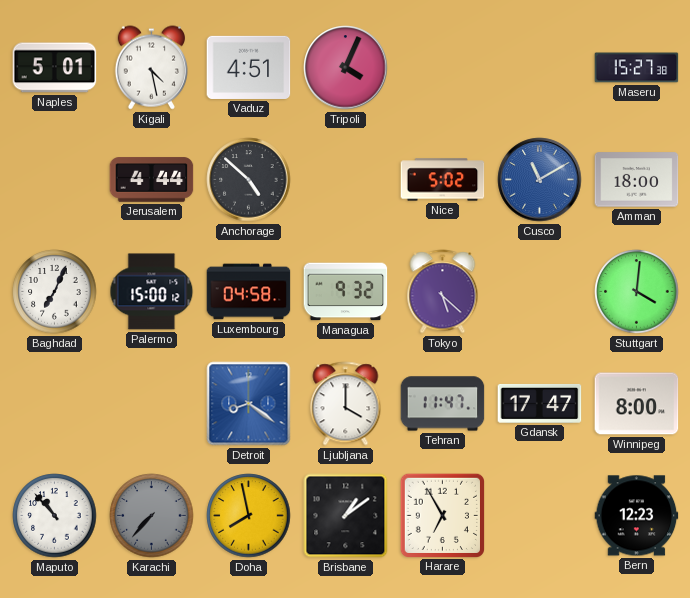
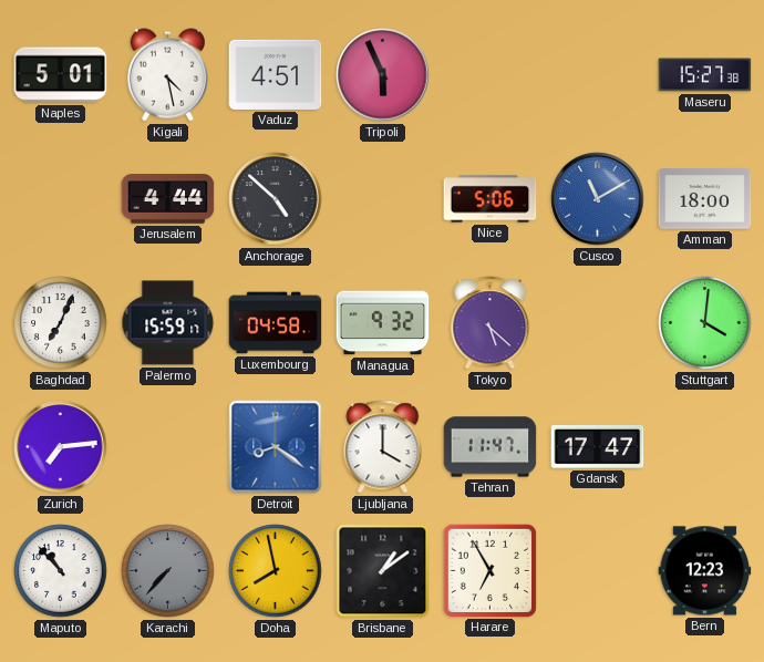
Tripoli: 4:04 -> 5:56 (383, 75)
Nice: 5:02 -> 5:06 (491, 199)
Palermo: 15:00 -> 15:59 (168, 323)
Zurich: none -> 7:14 (61, 447)
Winnipeg: 8:00 -> none (637, 404)
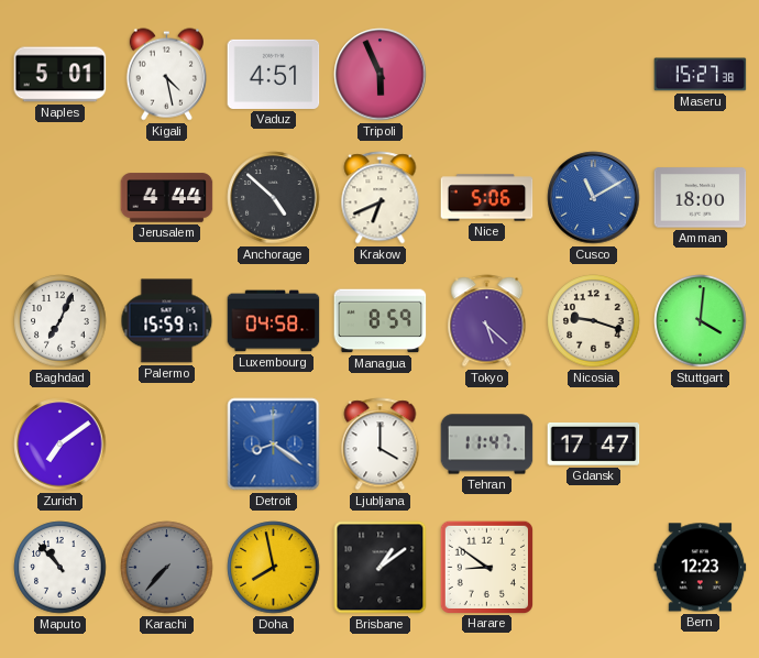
Krakow: none -> 6:41 (381, 198)
Managua: 9:32 -> 8:59 (381, 321)
Nicosia: none -> 9:18 (594, 321)
Zurich: 7:14 -> 7:09 (61, 445)
Harare: 6:55 -> 8:51 (486, 567)
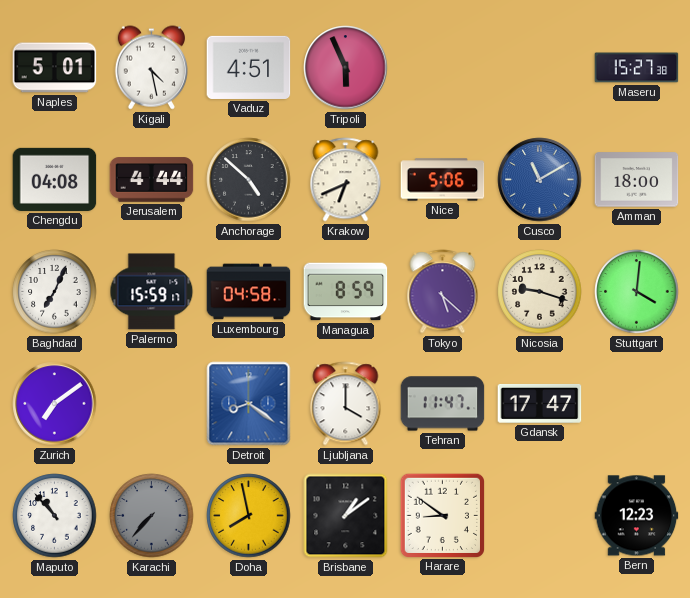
Chengdu: none -> 04:08 (55, 179)
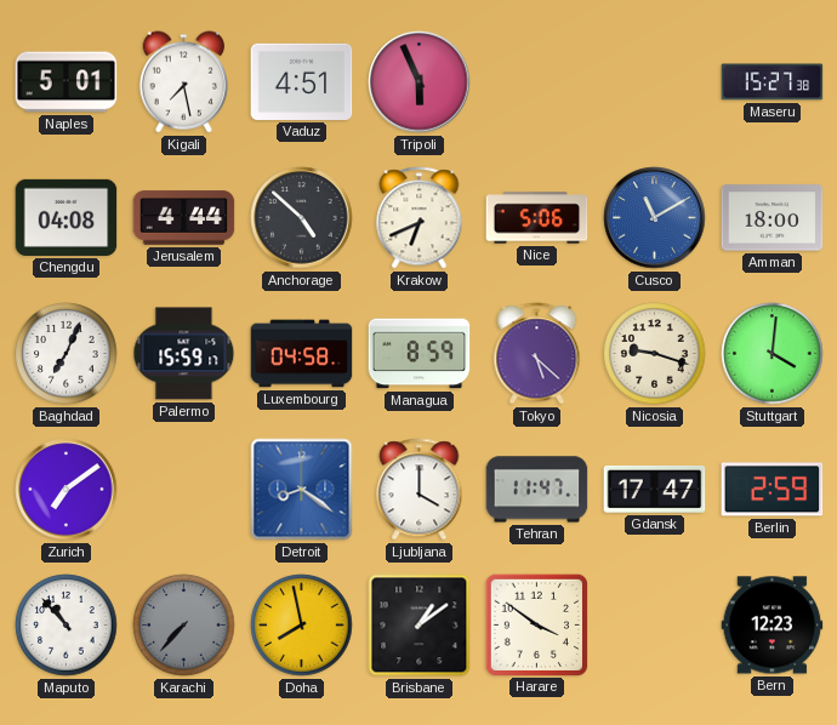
Kigali: 4:28 -> 7:28 (183, 82)
Berlin: none -> 2:59 (773, 490)
Harare: 8:51 -> 3:51 (536, 624)
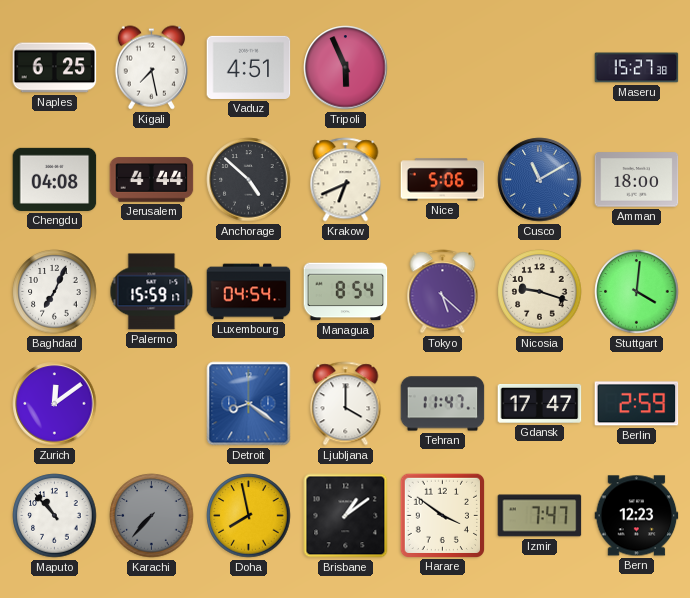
Naples: 5:01 -> 6:25 (55, 68)
Luxembourg: 04:58 -> 04:54 (249, 292)
Managua: 8:59 -> 8:54 (346, 292)
Zurich: 7:09 -> 12:09 (55, 404)
Izmir: none -> 7:47 (540, 516)
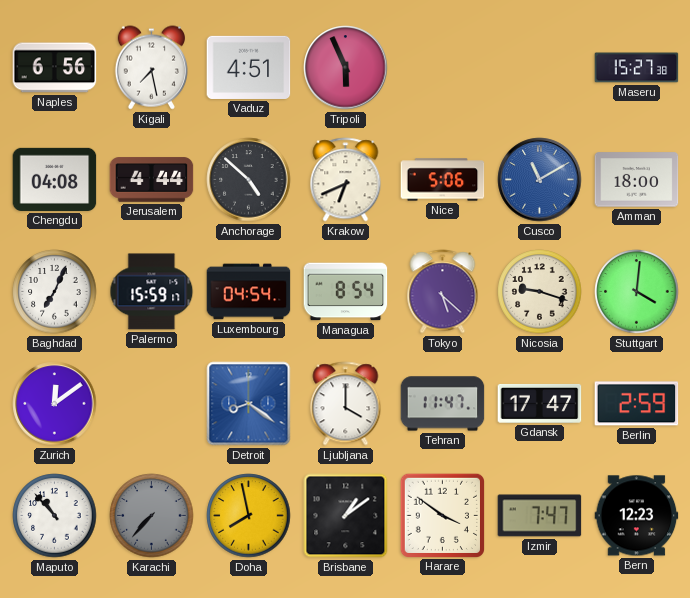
Naples: 6:25 -> 6:56 (55, 68)
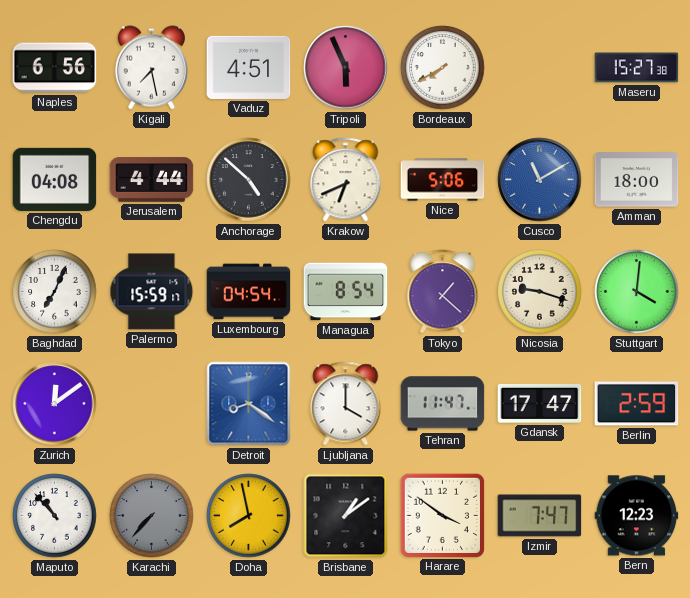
Bordeaux: none -> 7:40 (443, 68)
Tokyo: 5:22 -> 1:22 (443, 292)
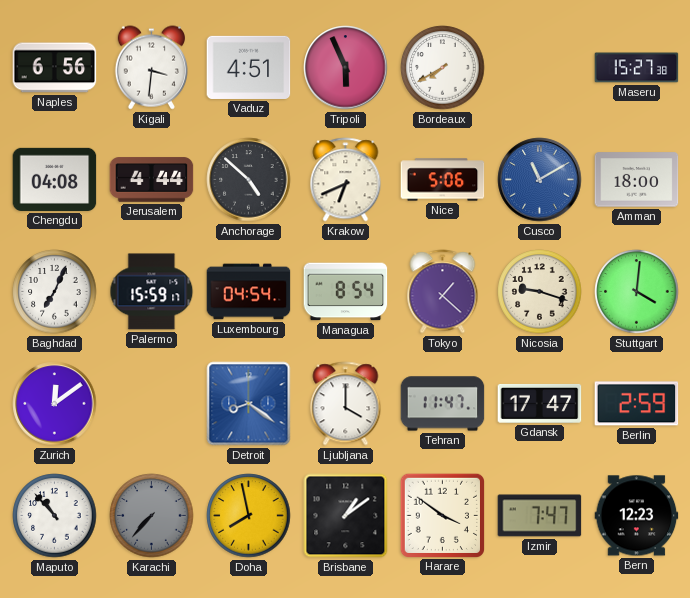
Kigali: 7:28 -> 3:31 (151, 68)
